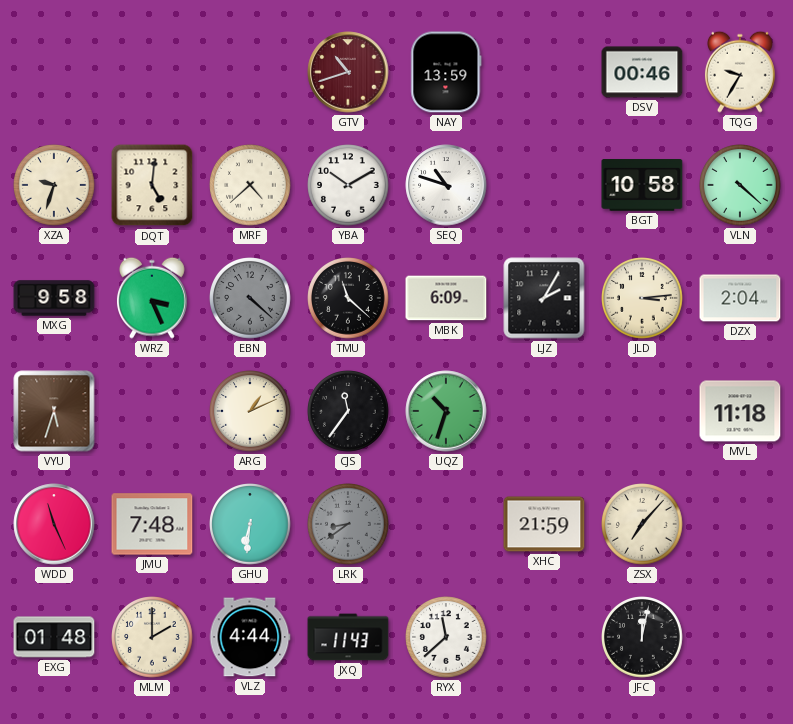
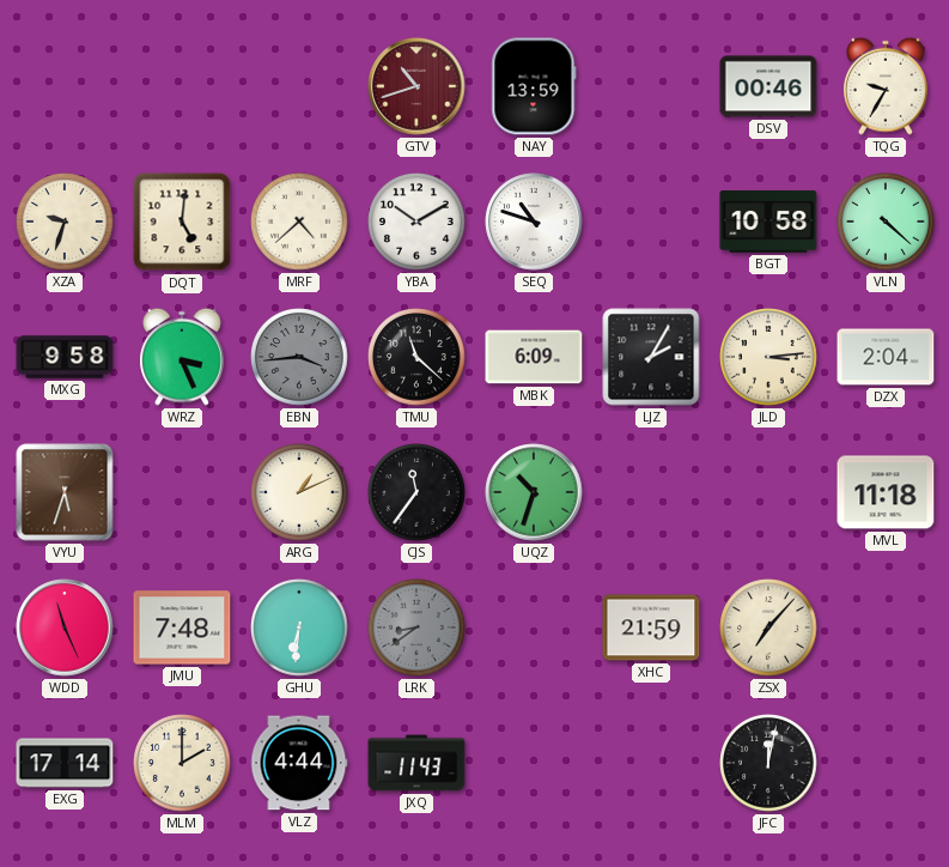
EBN: 4:22 -> 3:44 (299, 357)
EXG: 01:48 -> 17:14 (65, 763)
RYX: 11:38 -> none (446, 637)
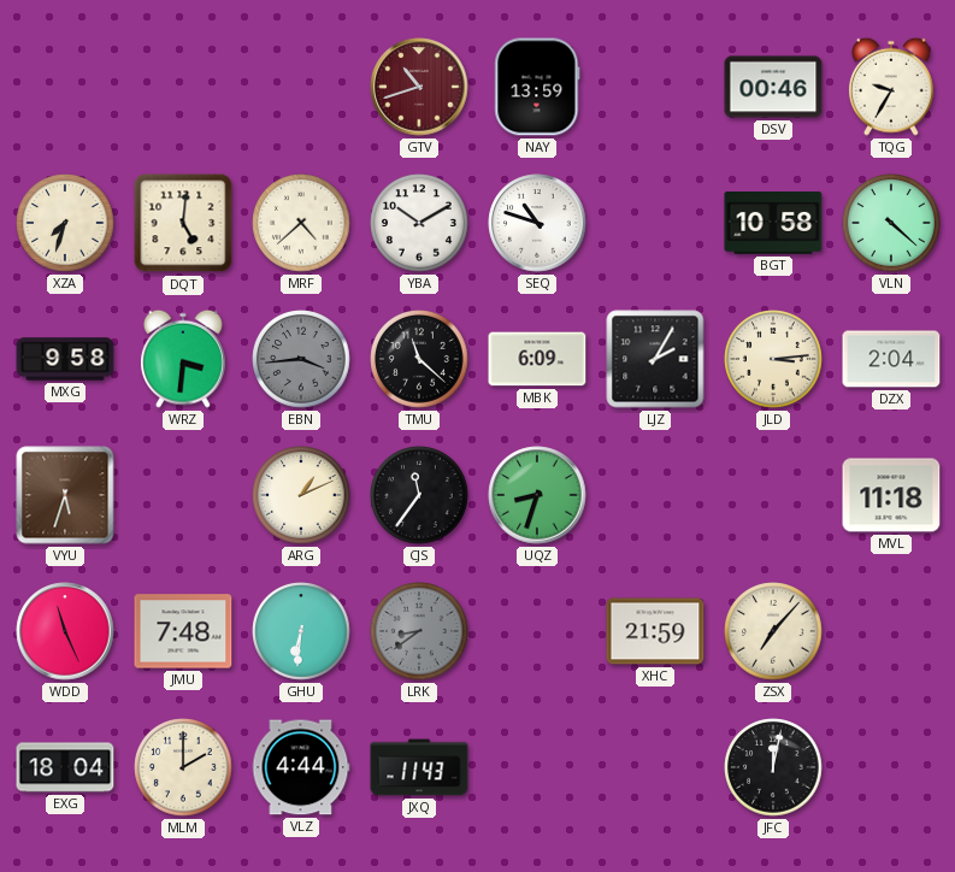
XZA: 9:33 -> 7:33 (65, 223)
WRZ: 3:26 -> 3:31 (183, 359)
UQZ: 10:33 -> 8:33 (537, 495)
EXG: 17:14 -> 18:04 (65, 767)
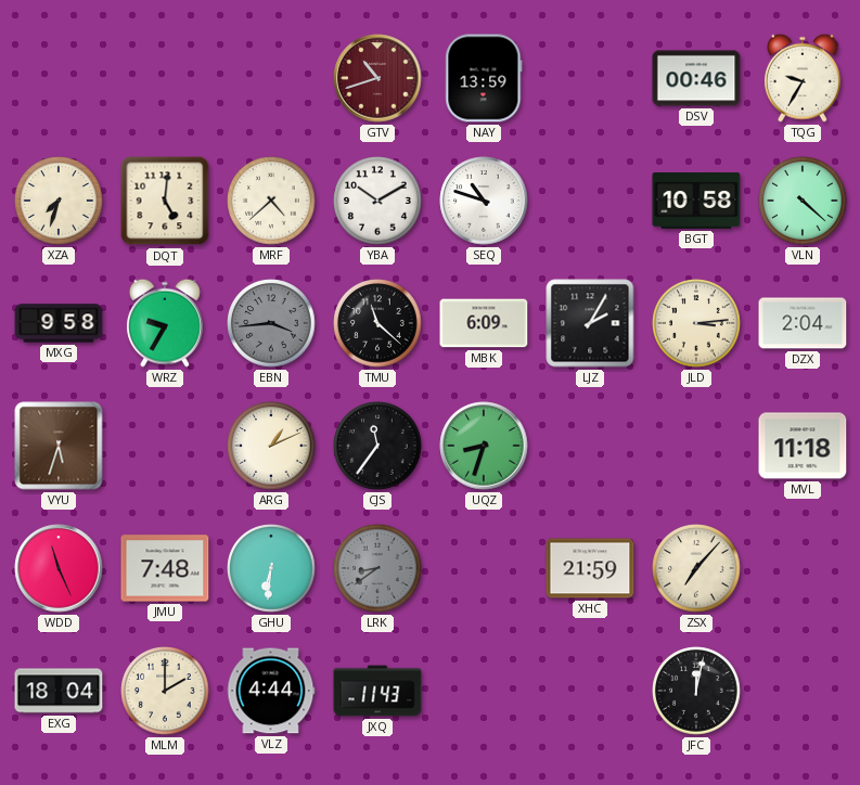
WRZ: 3:31 -> 9:35 (165, 323)
